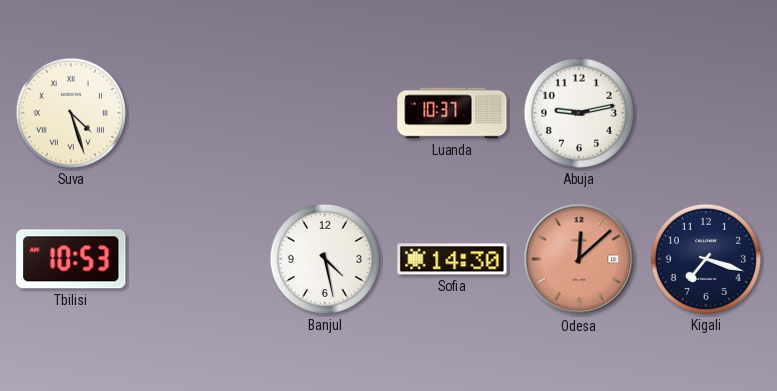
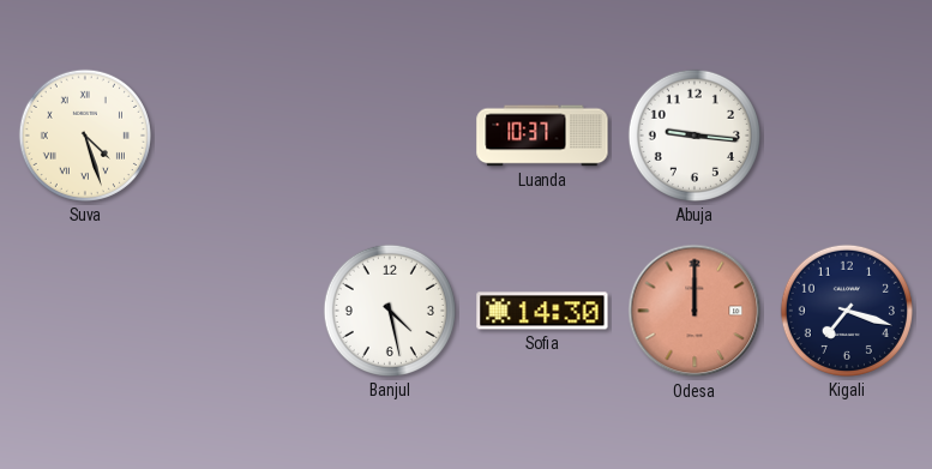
Abuja: 9:13 -> 9:16 (695, 136)
Tbilisi: 10:53 -> none (71, 259)
Odesa: 12:08 -> 12:00 (695, 311)
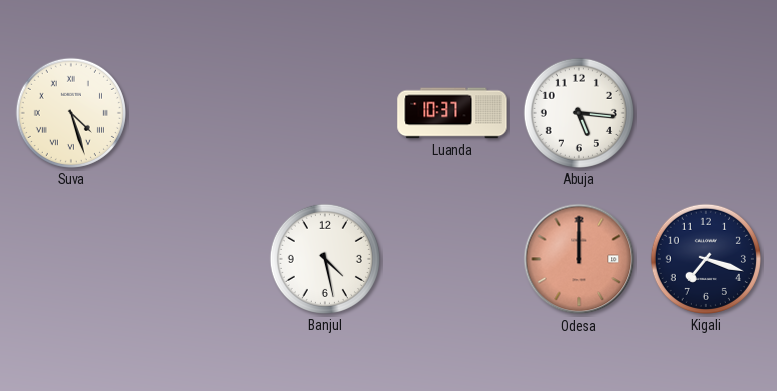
Abuja: 9:16 -> 5:16 (579, 113)
Sofia: 14:30 -> none (542, 311)
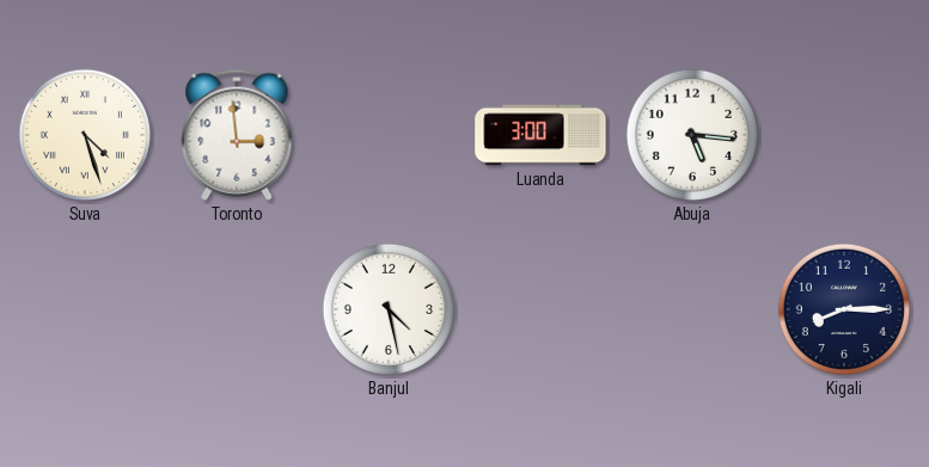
Toronto: none -> 2:59 (237, 135)
Luanda: 10:37 -> 3:00 (540, 135)
Odesa: 12:00 -> none (579, 259)
Kigali: 7:18 -> 8:15 (844, 309)
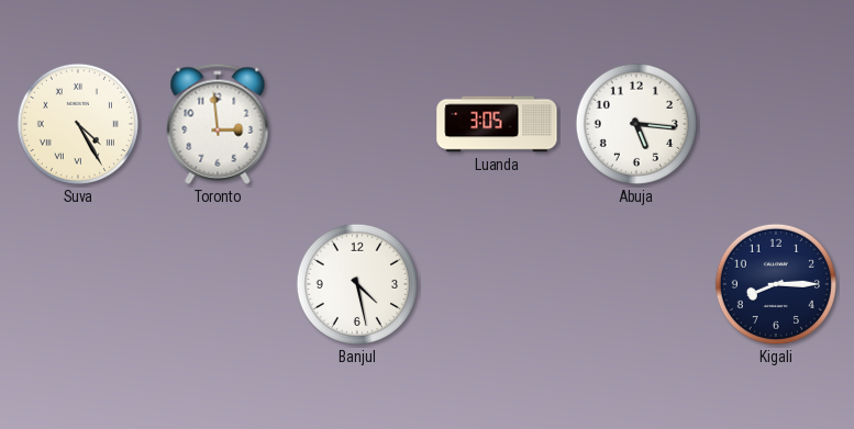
Suva: 4:27 -> 4:25 (78, 124)
Luanda: 3:00 -> 3:05 (497, 124)
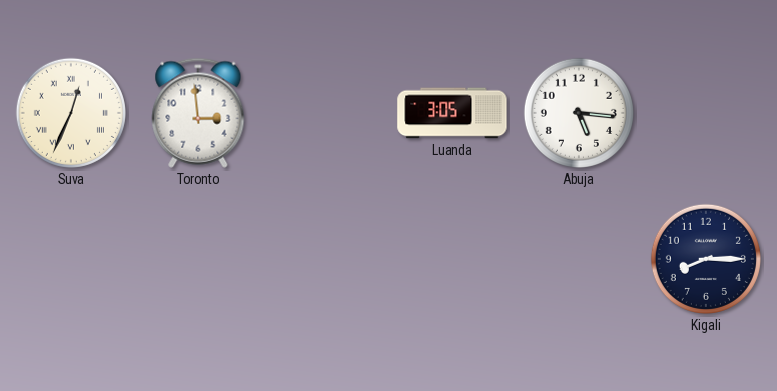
Suva: 4:25 -> 12:34 (71, 113)
Banjul: 4:28 -> none (357, 284)
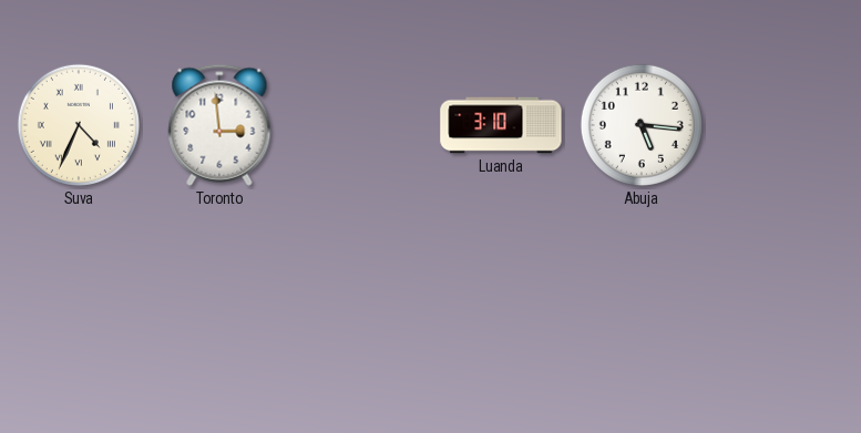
Suva: 12:34 -> 4:34 (79, 125)
Luanda: 3:05 -> 3:10 (501, 125)
Kigali: 8:15 -> none (706, 259)
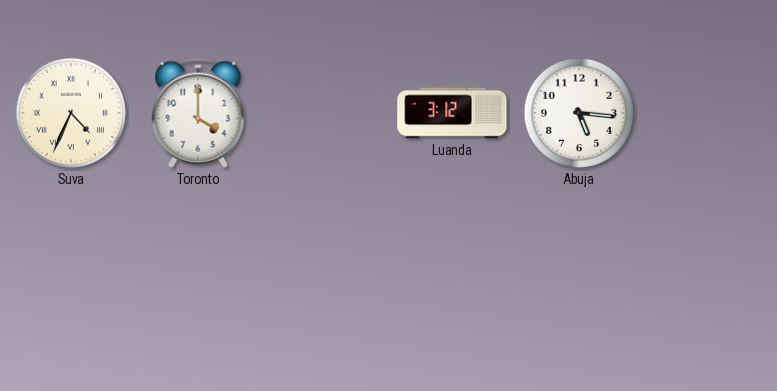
Toronto: 2:59 -> 4:00 (198, 113)
Luanda: 3:10 -> 3:12 (452, 113)
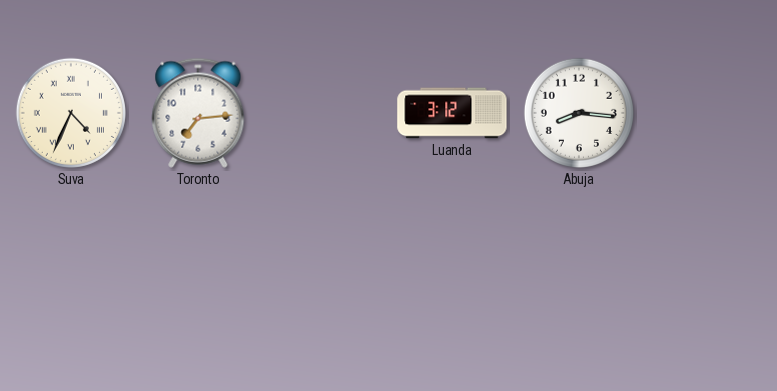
Toronto: 4:00 -> 7:14 (198, 113)
Abuja: 5:16 -> 8:16 (579, 113)
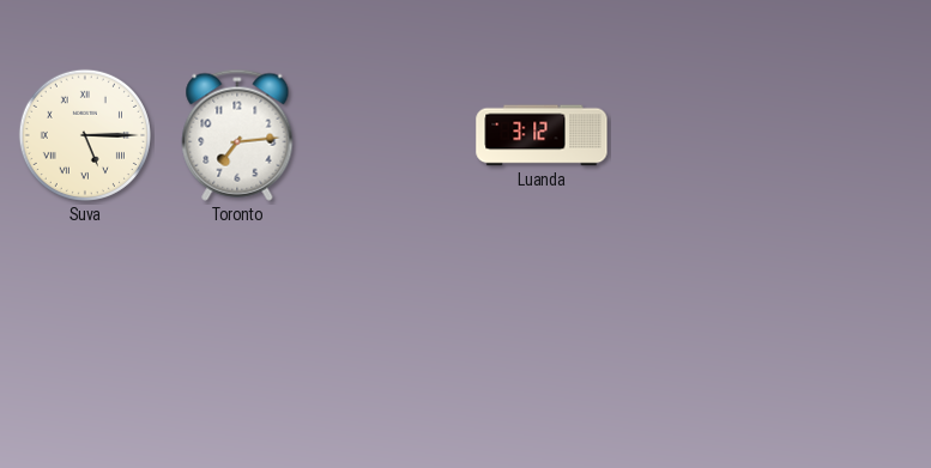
Suva: 4:34 -> 5:15 (85, 135)
Abuja: 8:16 -> none (579, 113)
